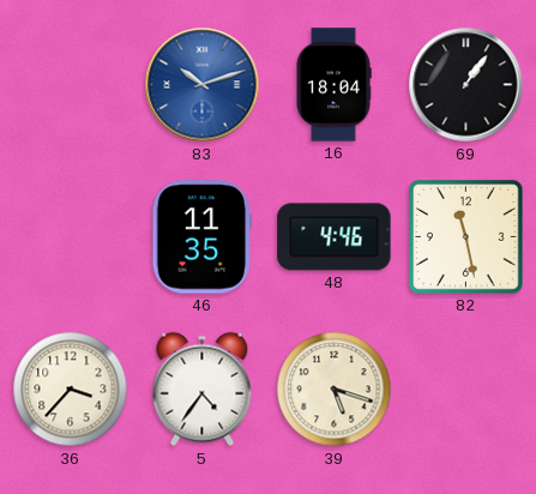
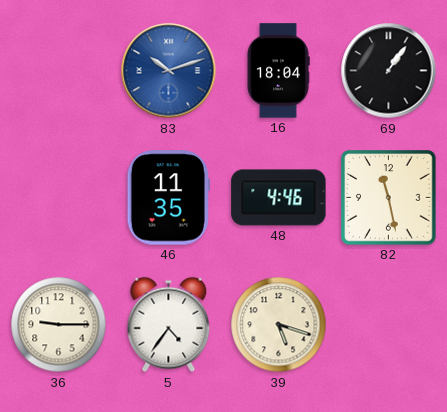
36: 3:37 -> 9:15 (59, 325)
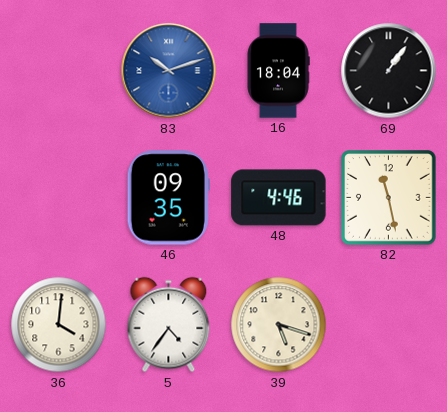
46: 11:35 -> 09:35 (168, 198)
36: 9:15 -> 4:01 (59, 325)
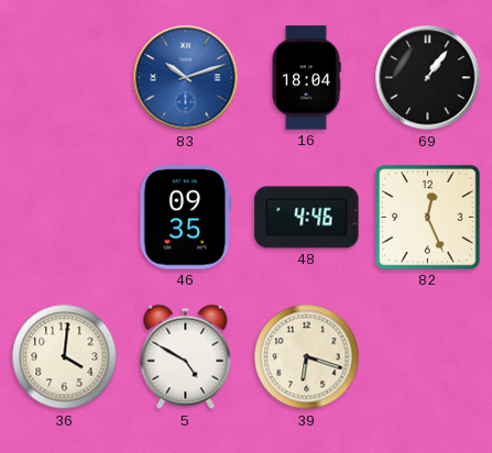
82: 11:28 -> 12:26 (428, 218)
5: 4:36 -> 4:50 (186, 357)
39: 5:18 -> 6:18 (307, 357)
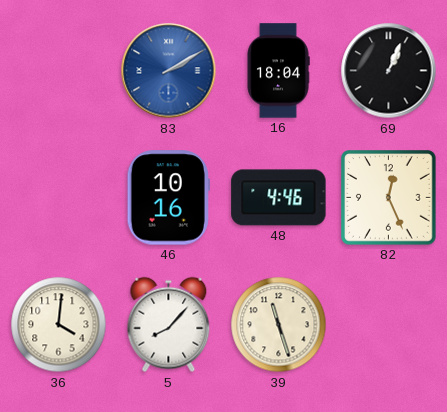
83: 10:12 -> 2:10 (169, 71)
69: 1:06 -> 1:04 (389, 71)
46: 09:35 -> 10:16 (168, 198)
5: 4:50 -> 8:07 (169, 325)
39: 6:18 -> 11:27 (279, 325)
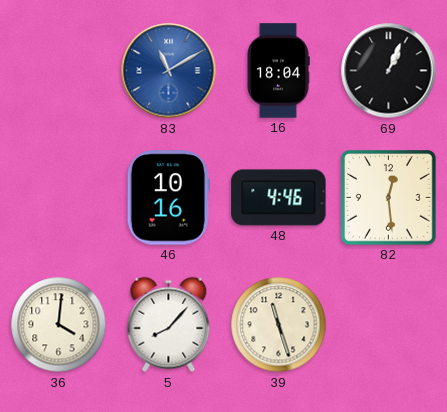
83: 2:10 -> 11:10 (169, 71)
82: 12:26 -> 12:29 (389, 198)
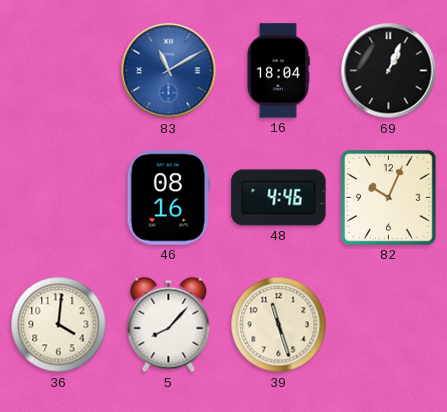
46: 10:16 -> 08:16 (168, 198)
82: 12:29 -> 10:04 (389, 198)
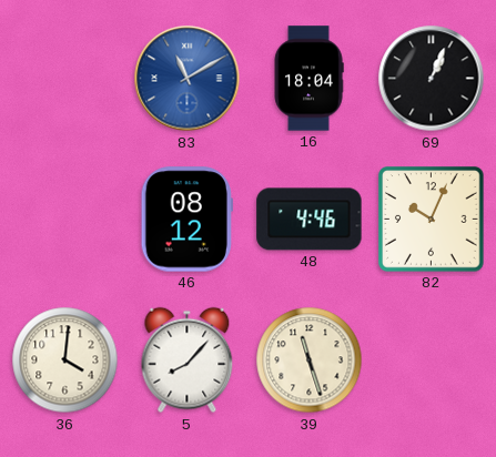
46: 08:16 -> 08:12 (186, 220)
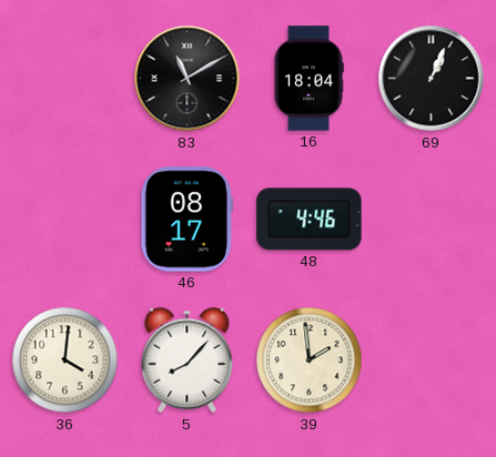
83 dial: blue -> black (188, 79)
46: 08:12 -> 08:17 (186, 220)
82: 10:04 -> none (432, 220)
39: 11:27 -> 1:59 (310, 360)
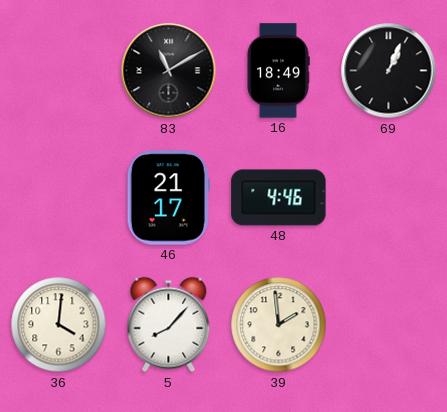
16: 18:04 -> 18:49 (278, 71)
46: 08:17 -> 21:17 (168, 198)
